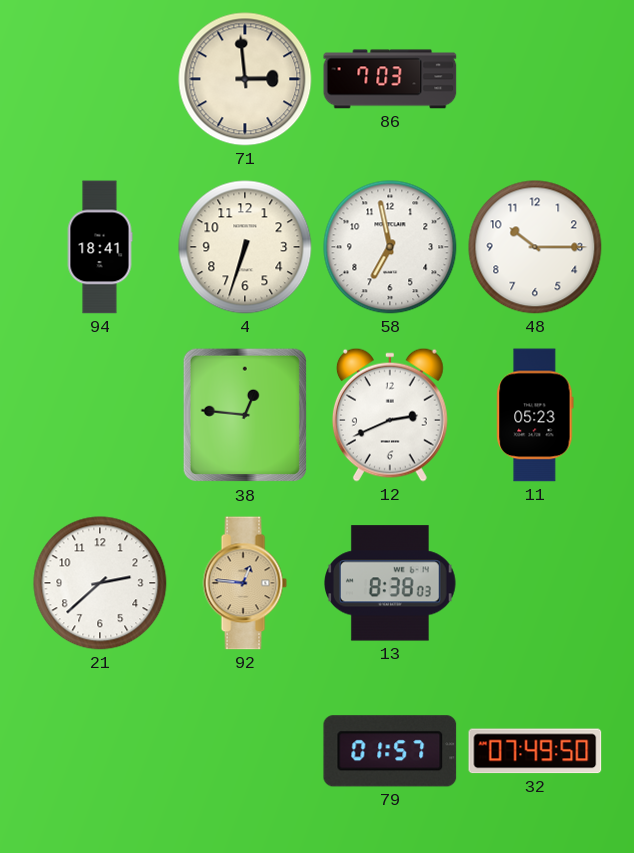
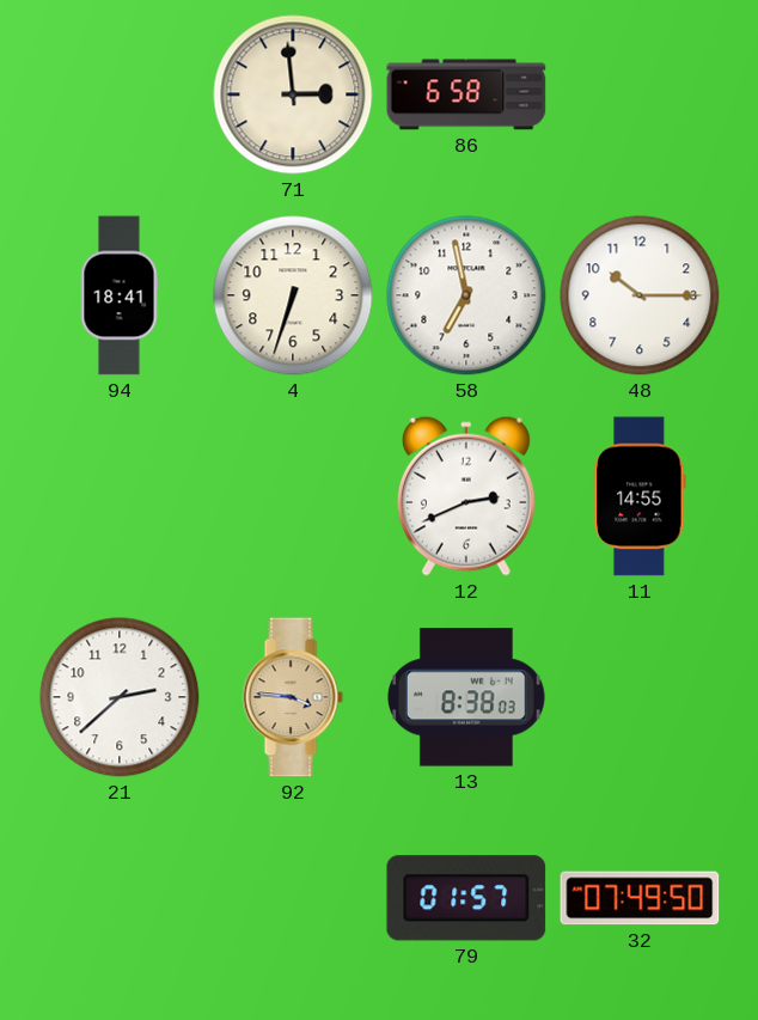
86: 7:03 -> 6:58 (466, 94)
38: 12:46 -> none (244, 415)
11: 05:23 -> 14:55 (640, 496)
92: 12:46 -> 3:46 (293, 697)
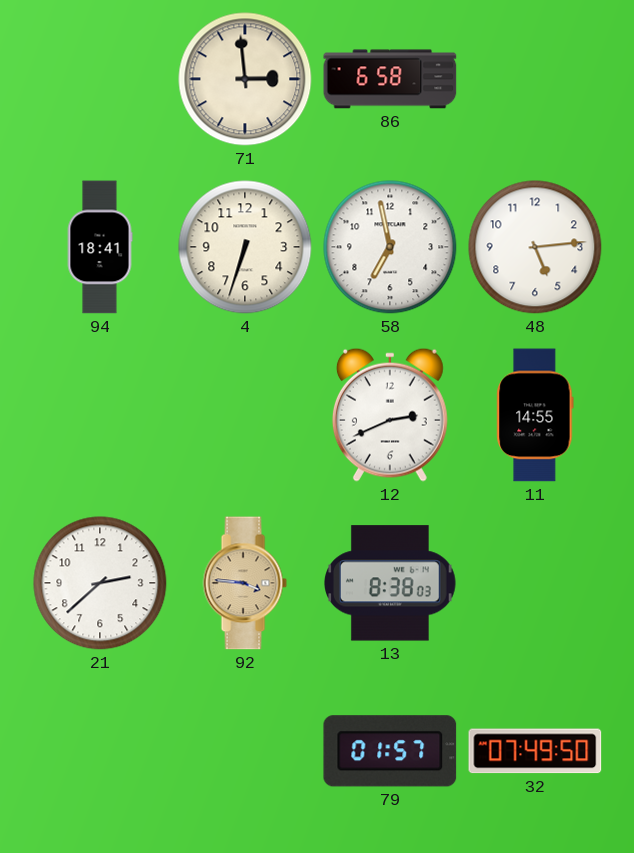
48: 10:15 -> 5:14 (535, 247)
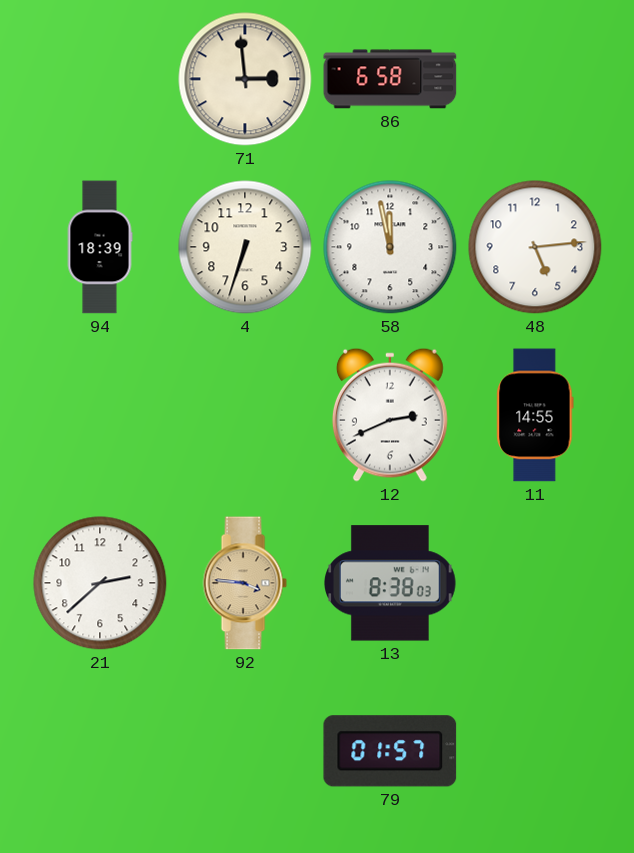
94: 18:41 -> 18:39 (100, 247)
58: 6:58 -> 11:58 (390, 247)
32: 07:49 -> none (535, 751)
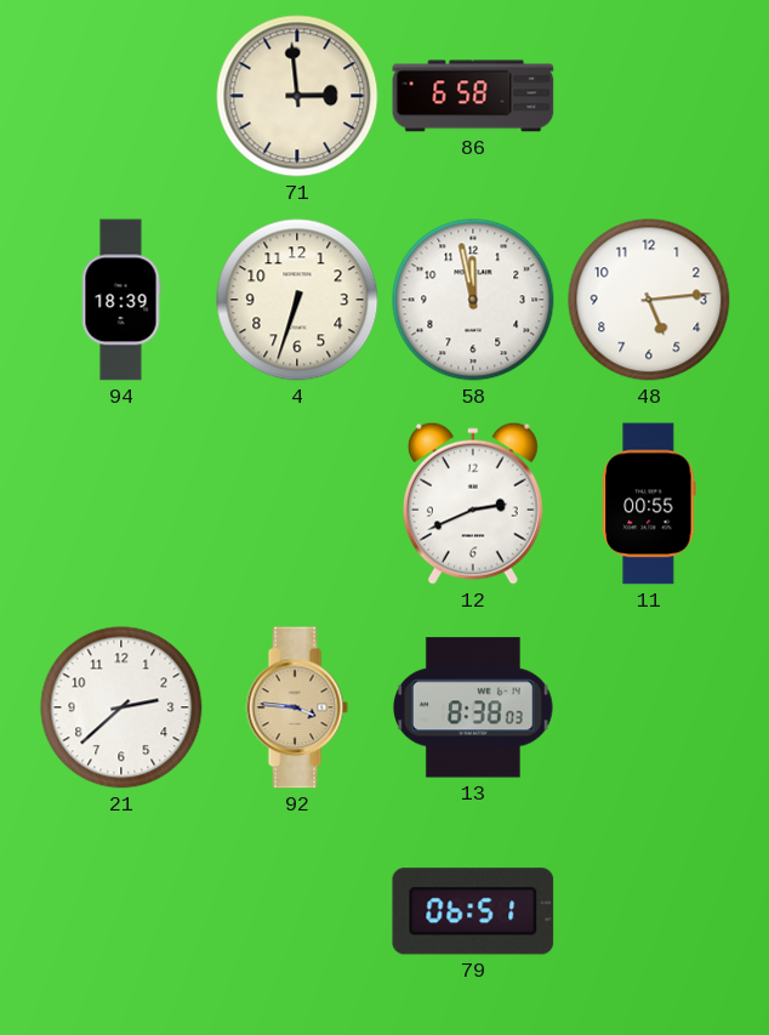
11: 14:55 -> 00:55 (649, 504)
79: 01:57 -> 06:51 (473, 911)
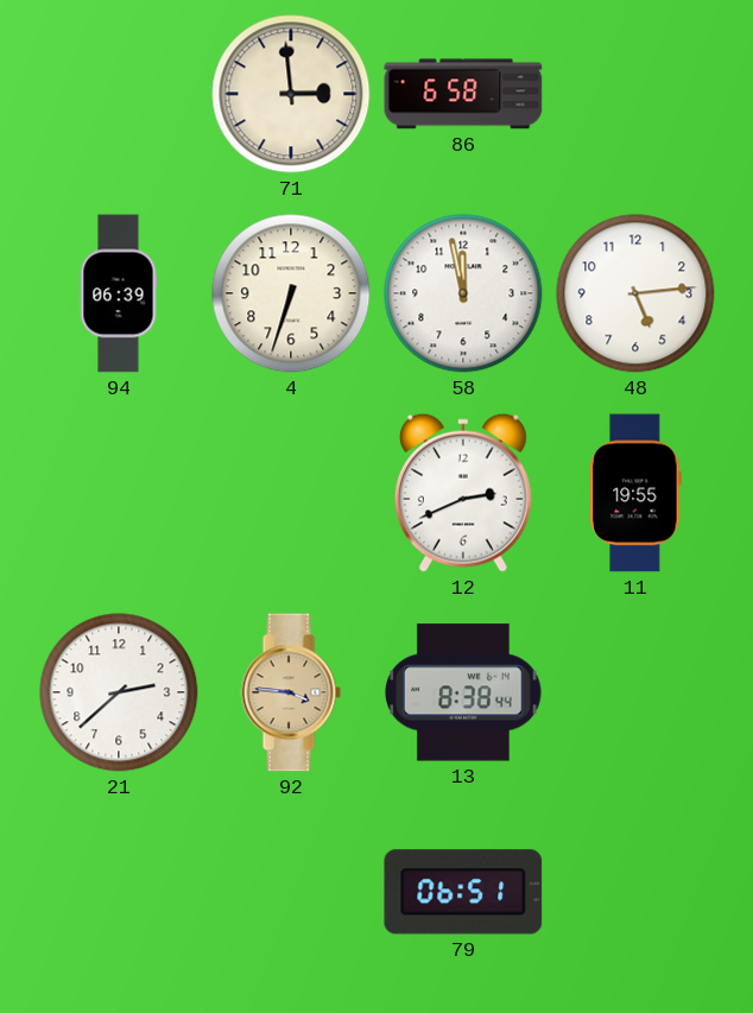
94: 18:39 -> 06:39 (119, 293)
11: 00:55 -> 19:55 (635, 493)
13: 8:38:03 -> 8:38:44 (464, 692)
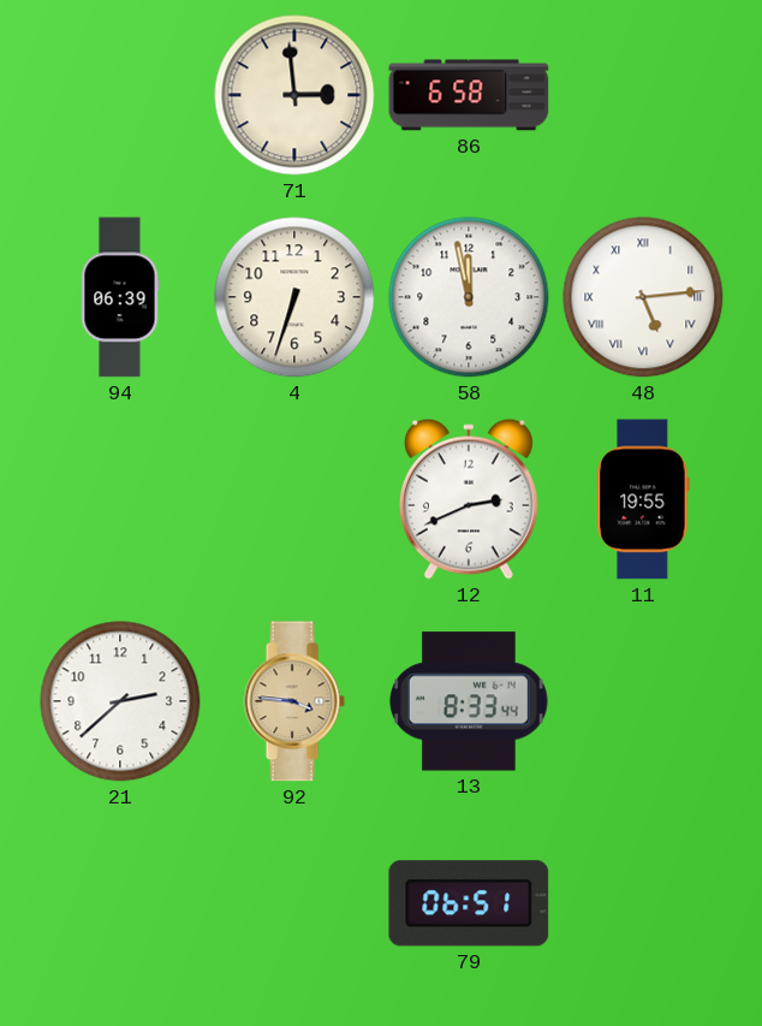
48 numerals: Arabic -> Roman (643, 297)
13: 8:38 -> 8:33 (470, 701)
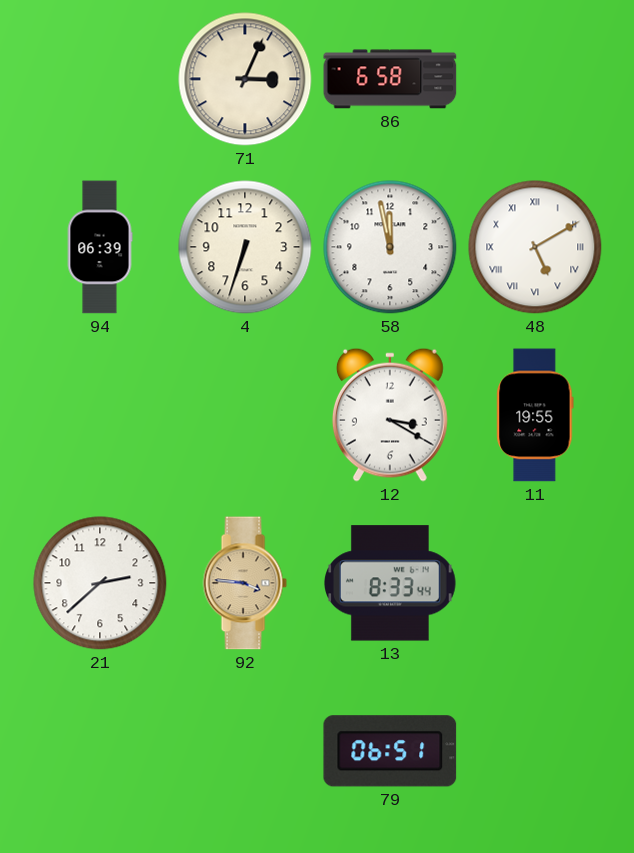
71: 2:59 -> 3:04 (245, 79)
48: 5:14 -> 5:10 (535, 247)
12: 2:41 -> 3:20 (390, 415)
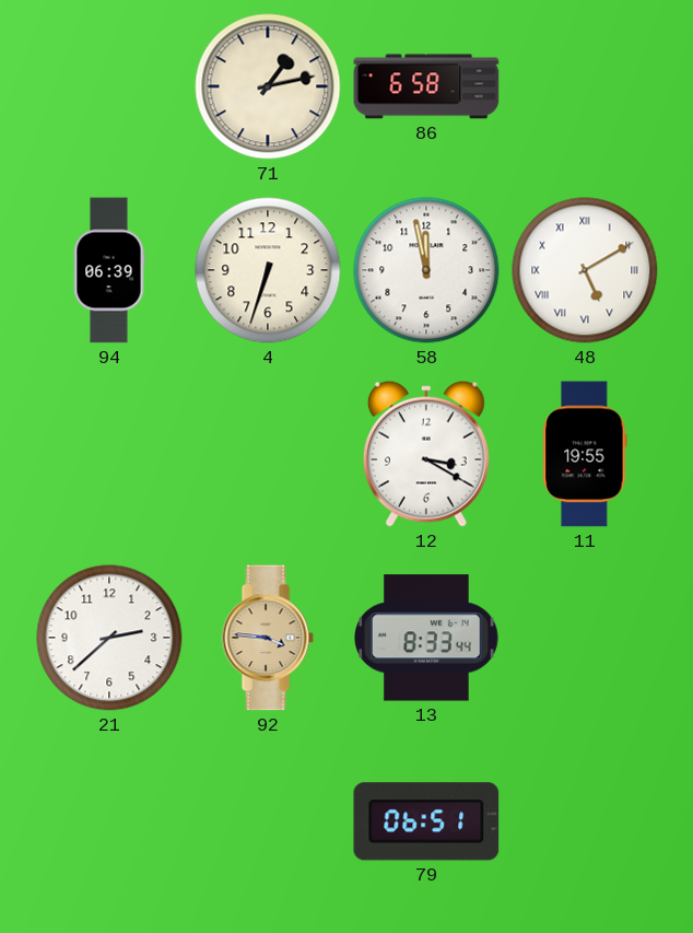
71: 3:04 -> 1:13 (268, 86)
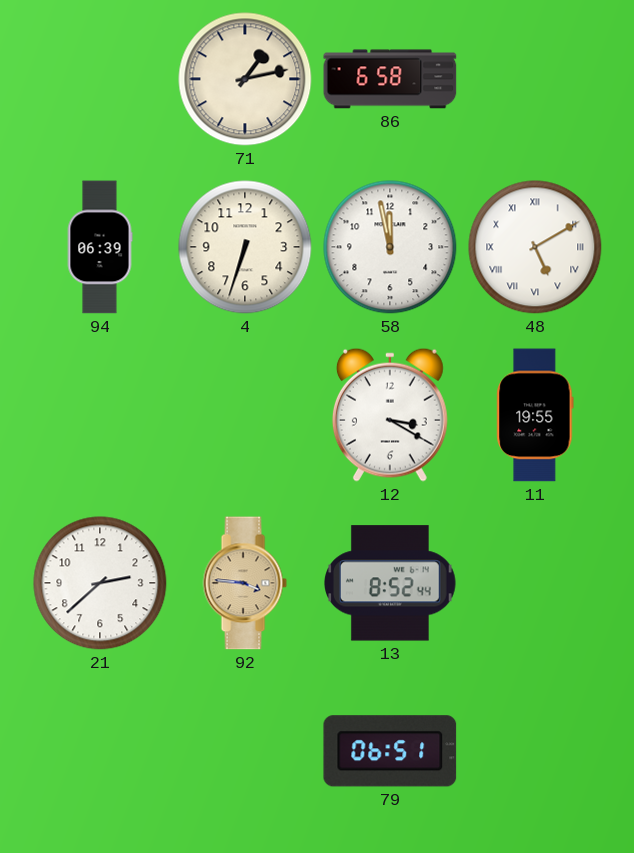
13: 8:33 -> 8:52 (391, 583)
